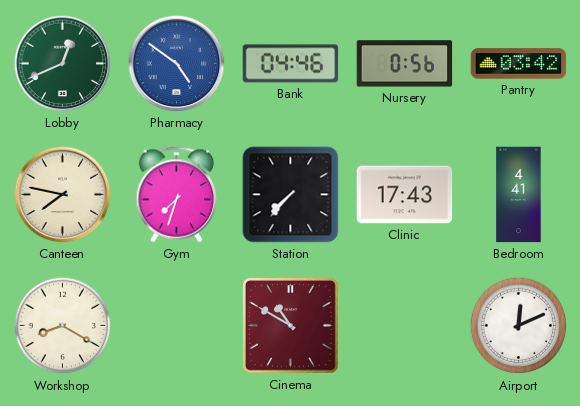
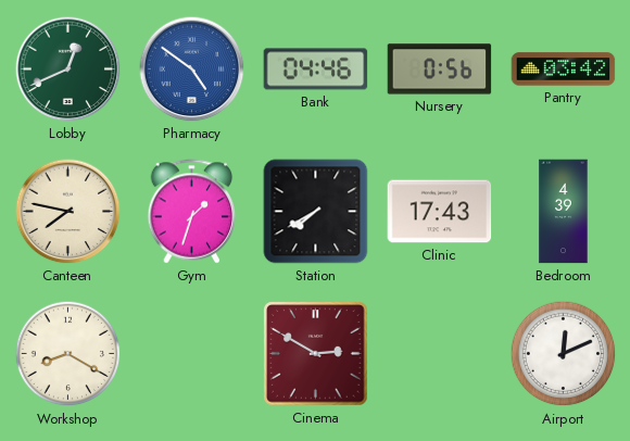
Gym: 7:33 -> 1:33 (192, 212)
Station: 7:37 -> 7:40 (316, 212)
Bedroom: 4:41 -> 4:39 (564, 212)
Cinema: 10:50 -> 2:50 (316, 354)
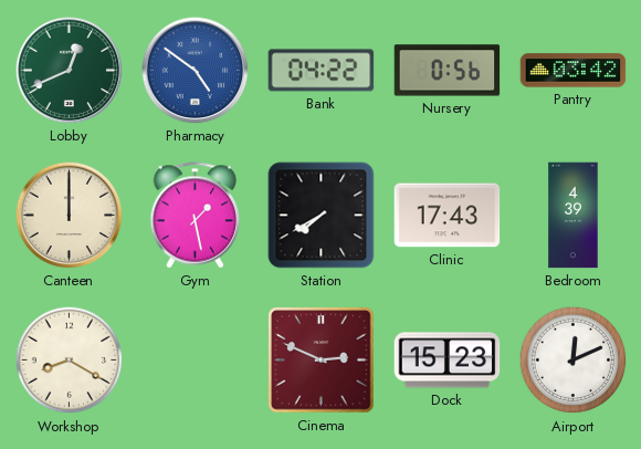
Bank: 04:46 -> 04:22 (322, 71)
Canteen: 7:47 -> 12:00 (70, 216)
Gym: 1:33 -> 1:28 (196, 216)
Cinema: 2:50 -> 2:49 (322, 361)
Dock: none -> 15:23 (448, 361)
